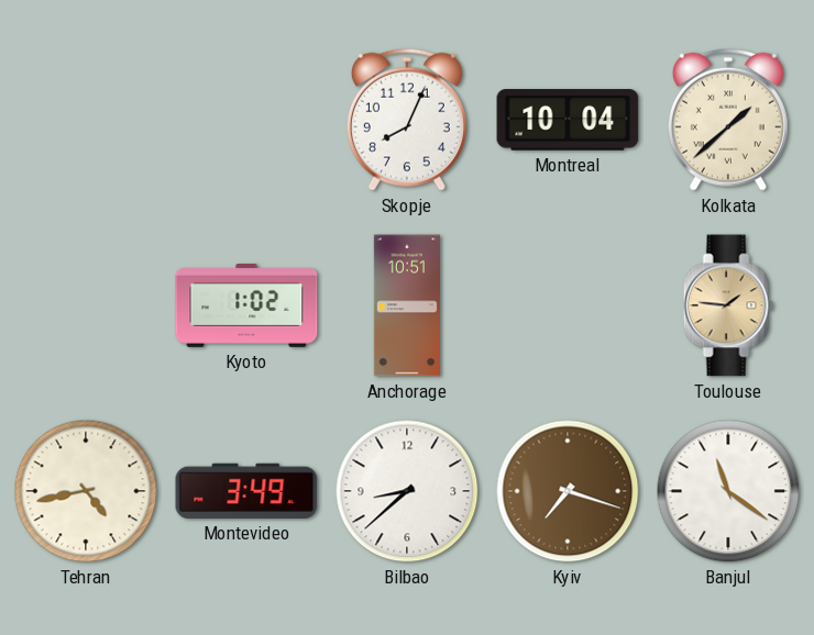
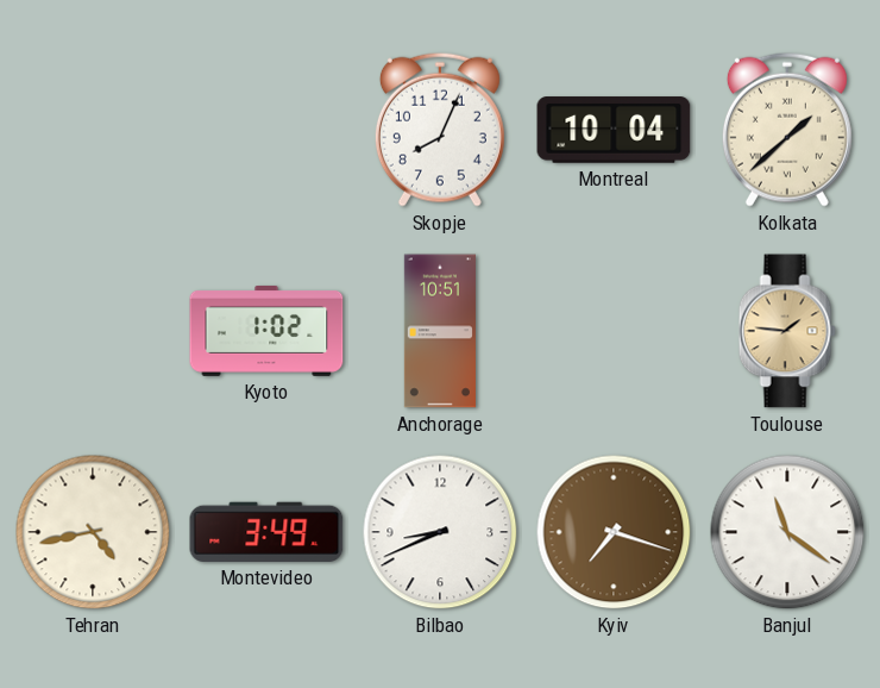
Bilbao: 8:38 -> 8:41 (440, 532)
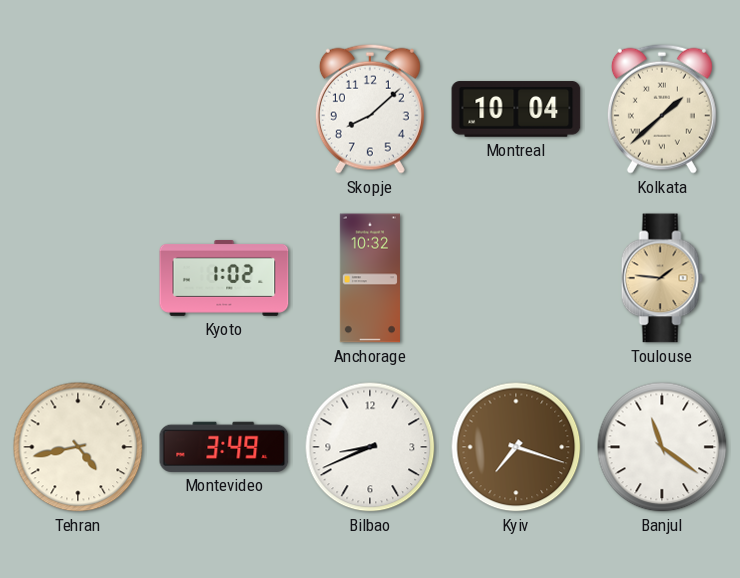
Skopje: 8:04 -> 8:08 (370, 109)
Anchorage: 10:51 -> 10:32 (370, 278)
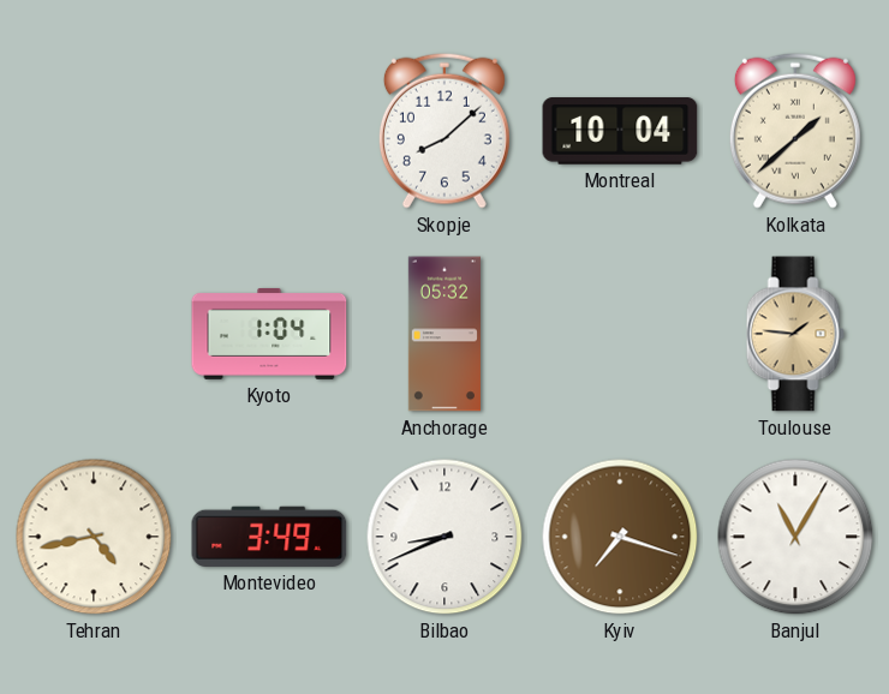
Kyoto: 1:02 -> 1:04 (269, 334)
Anchorage: 10:32 -> 05:32 (444, 334)
Banjul: 11:21 -> 11:05 (795, 537)
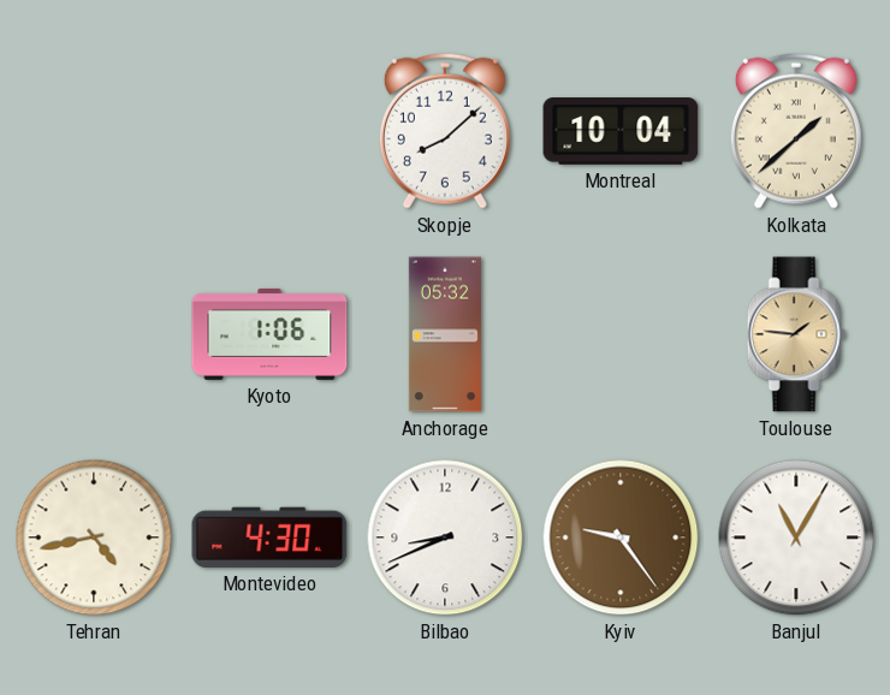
Kyoto: 1:04 -> 1:06 (269, 334)
Montevideo: 3:49 -> 4:30 (269, 537)
Kyiv: 7:18 -> 9:24 (621, 537)
